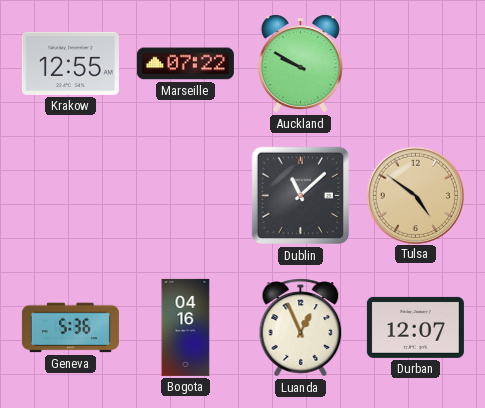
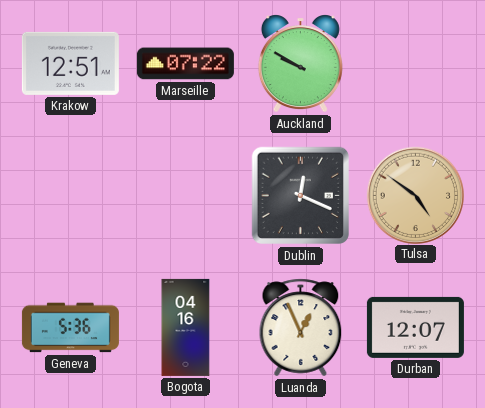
Krakow: 12:55 -> 12:51 (70, 63)
Dublin: 11:08 -> 12:19 (301, 196)
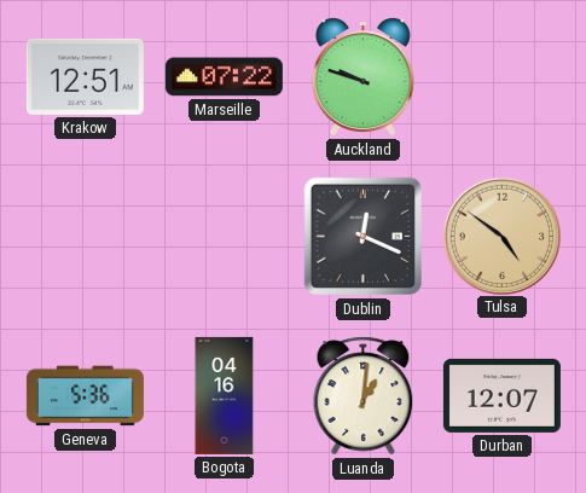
Auckland: 9:50 -> 9:48 (362, 77)
Luanda: 12:56 -> 1:01 (364, 396)
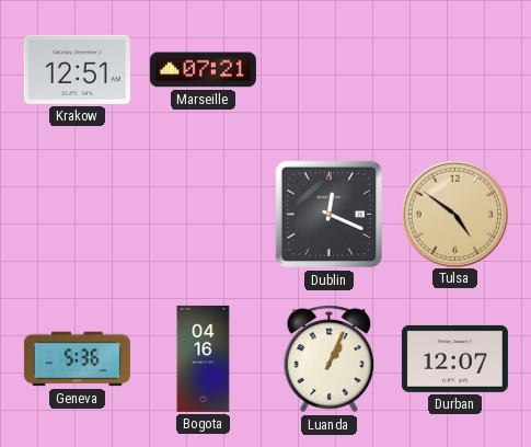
Marseille: 07:22 -> 07:21 (203, 70)
Auckland: 9:48 -> none (362, 77)
Luanda: 1:01 -> 1:04 (330, 359)
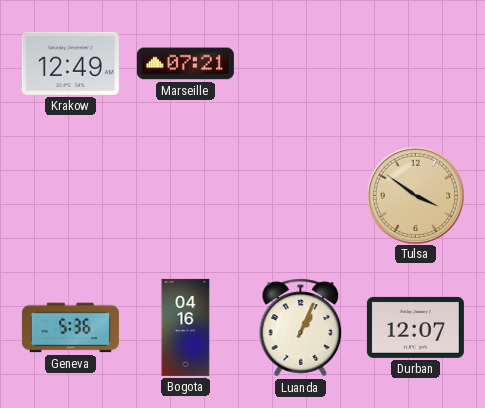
Krakow: 12:51 -> 12:49 (70, 63)
Dublin: 12:19 -> none (330, 215)
Tulsa: 4:51 -> 3:51 (415, 195)
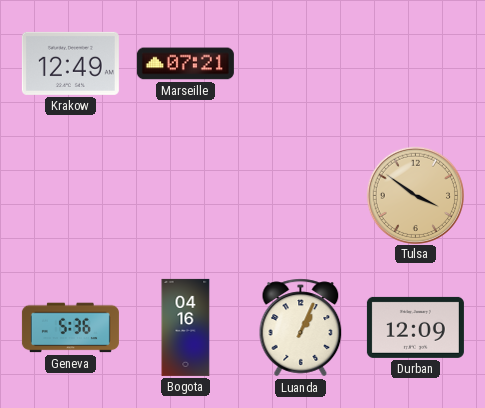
Durban: 12:07 -> 12:09 (415, 327)
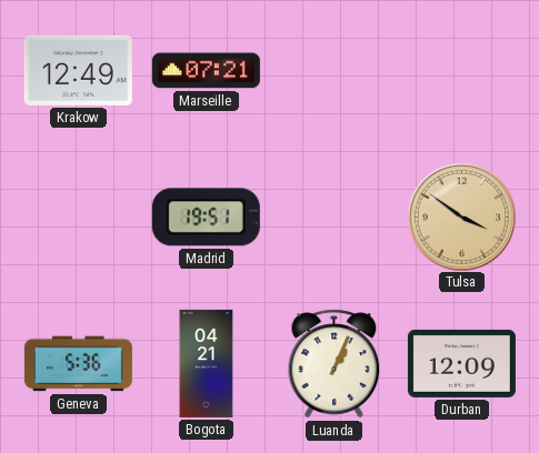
Madrid: none -> 19:51 (206, 218)
Bogota: 04:16 -> 04:21 (207, 363)
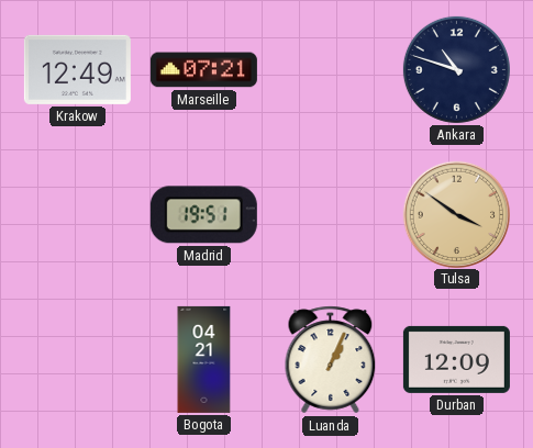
Ankara: none -> 10:48 (456, 69)
Geneva: 5:36 -> none (78, 364)
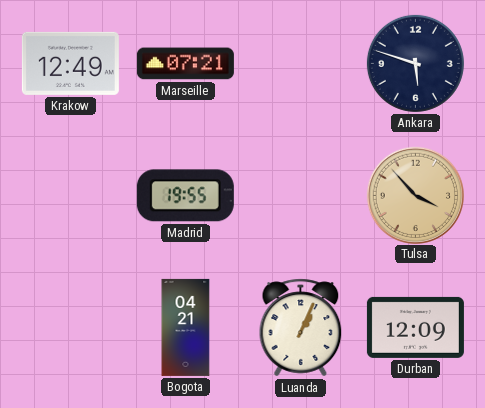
Ankara: 10:48 -> 5:48 (415, 63)
Madrid: 19:51 -> 19:55 (185, 196)
Tulsa: 3:51 -> 3:53 (415, 195)
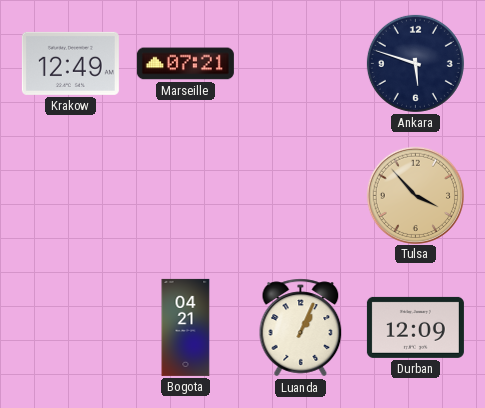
Madrid: 19:55 -> none (185, 196)
